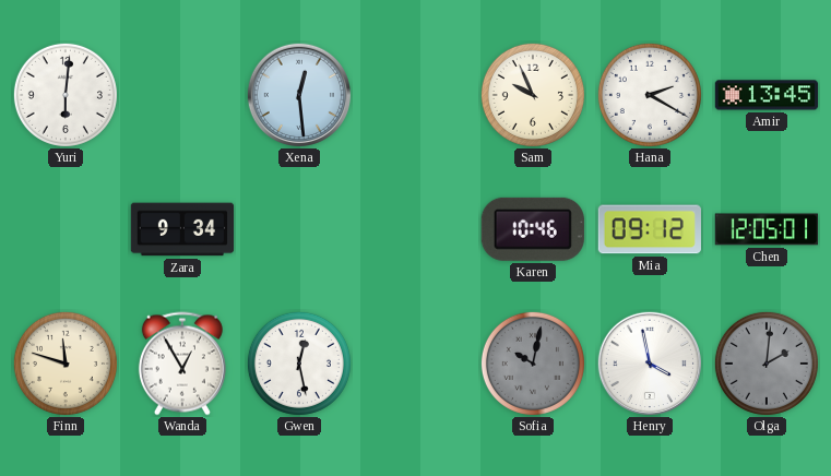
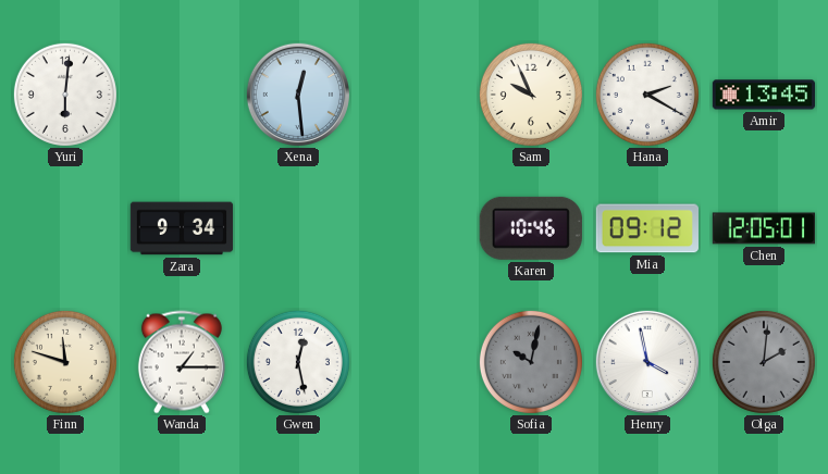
Wanda: 12:55 -> 1:15 (182, 362)
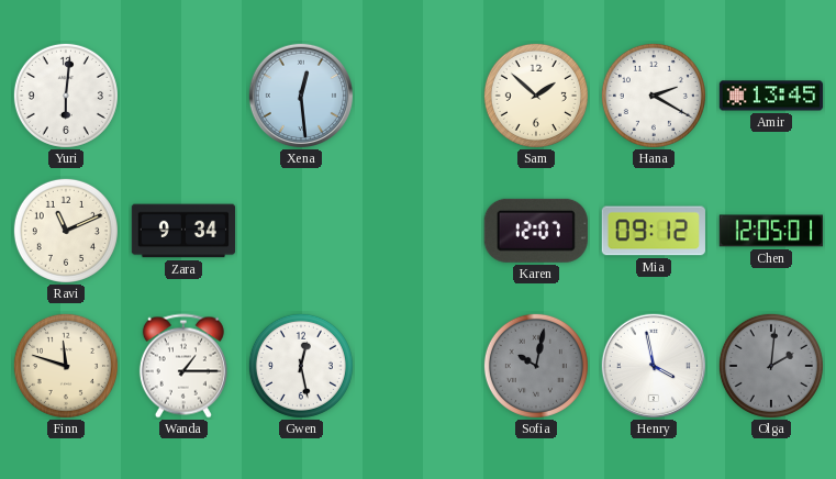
Sam: 9:56 -> 1:52 (536, 96)
Ravi: none -> 11:11 (66, 231)
Karen: 10:46 -> 12:07 (536, 231)
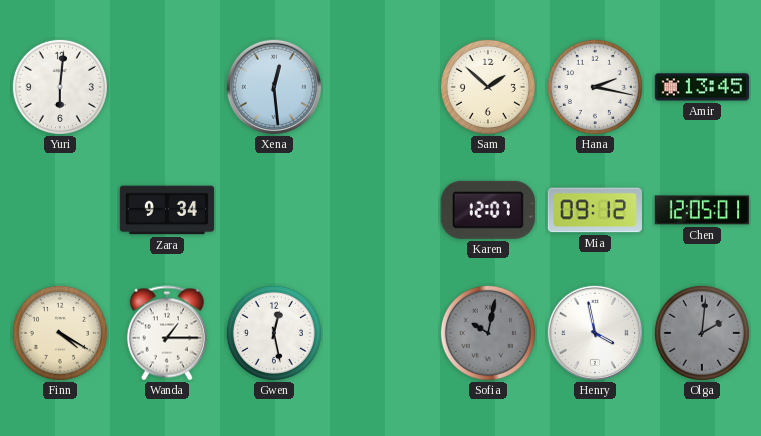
Hana: 2:20 -> 2:17 (595, 87)
Ravi: 11:11 -> none (66, 231)
Finn: 11:48 -> 4:20 (60, 333)
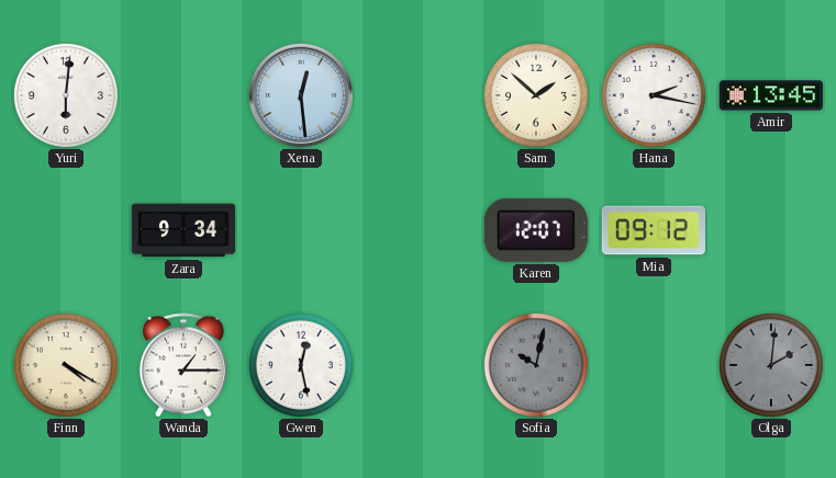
Chen: 12:05 -> none (701, 210)
Henry: 3:58 -> none (594, 332)
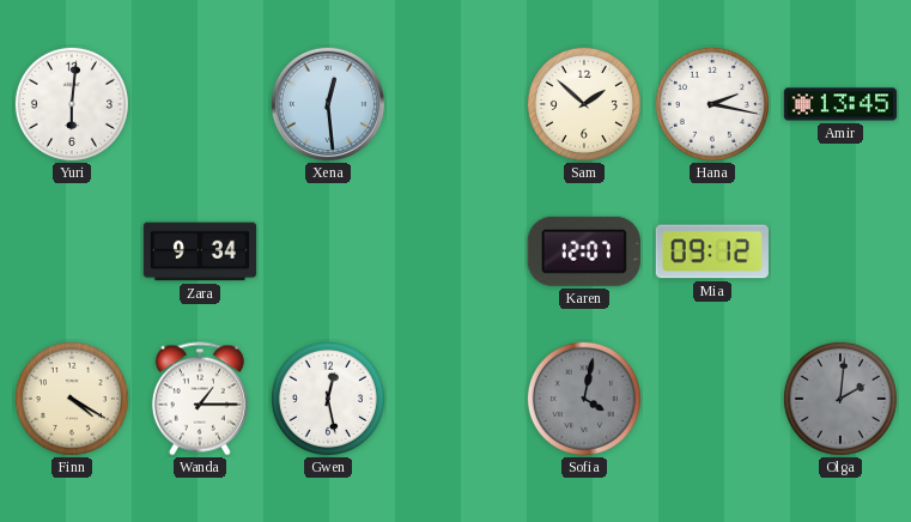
Sofia: 10:02 -> 4:02 (584, 399)
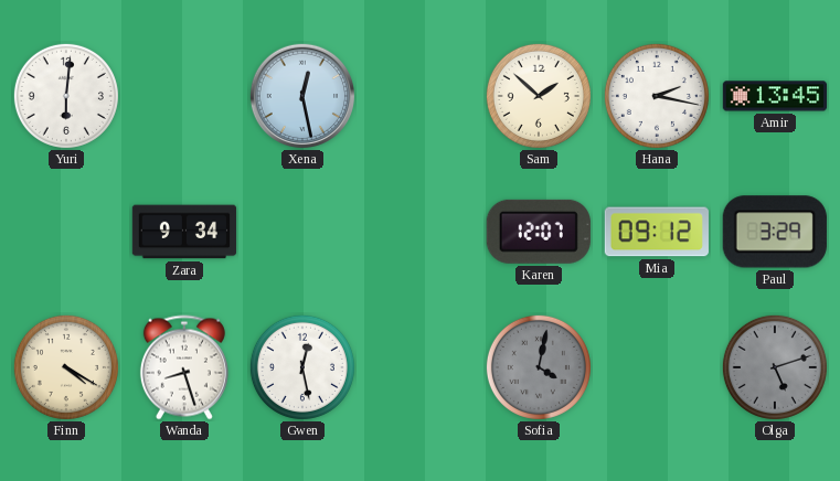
Xena: 12:29 -> 12:28 (301, 95)
Paul: none -> 3:29 (775, 232)
Wanda: 1:15 -> 8:27 (184, 367)
Olga: 2:01 -> 5:12 (775, 367)
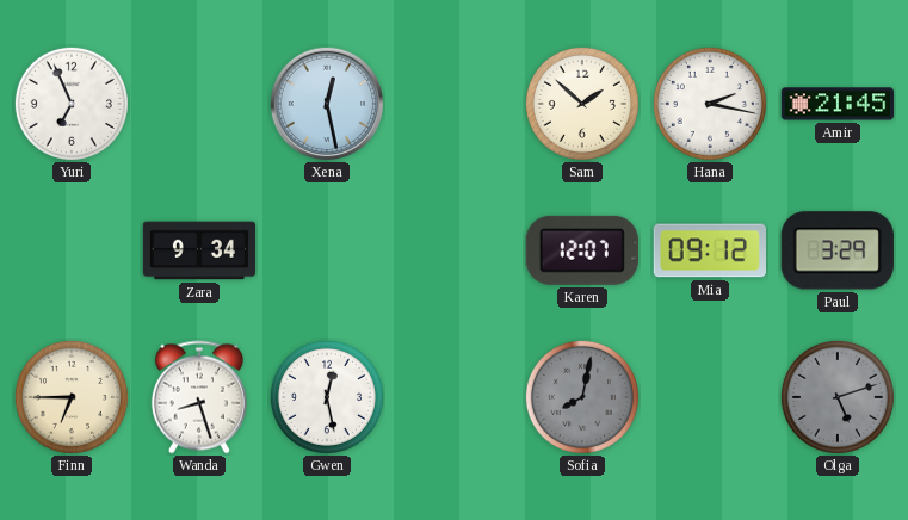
Yuri: 6:01 -> 6:56 (72, 104)
Amir: 13:45 -> 21:45 (838, 104)
Finn: 4:20 -> 6:45 (72, 397)
Sofia: 4:02 -> 8:02 (582, 397)
